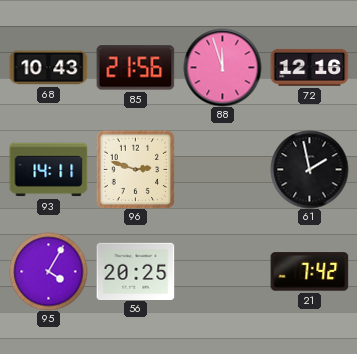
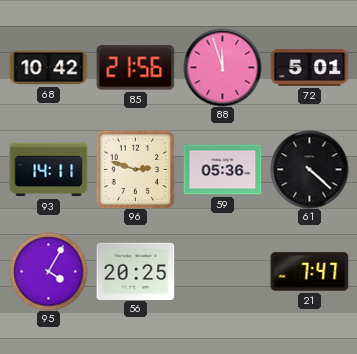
68: 10:43 -> 10:42 (48, 68)
72: 12:16 -> 5:01 (309, 67)
59: none -> 05:36 (222, 170)
61: 1:58 -> 4:22 (309, 169)
21: 7:42 -> 7:47 (309, 272)
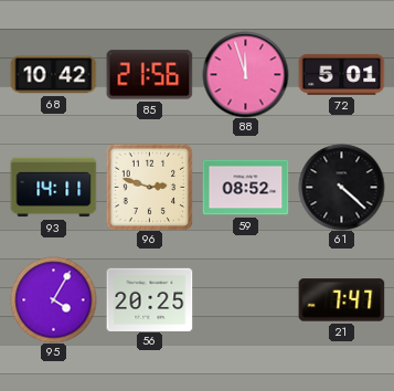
59: 05:36 -> 08:52 (245, 188)
